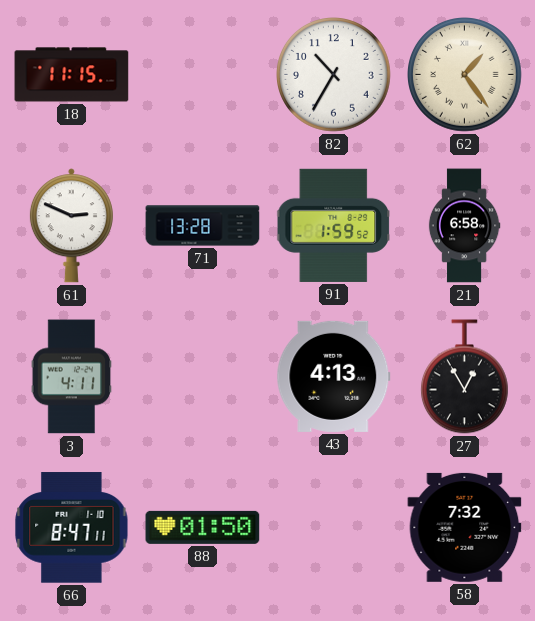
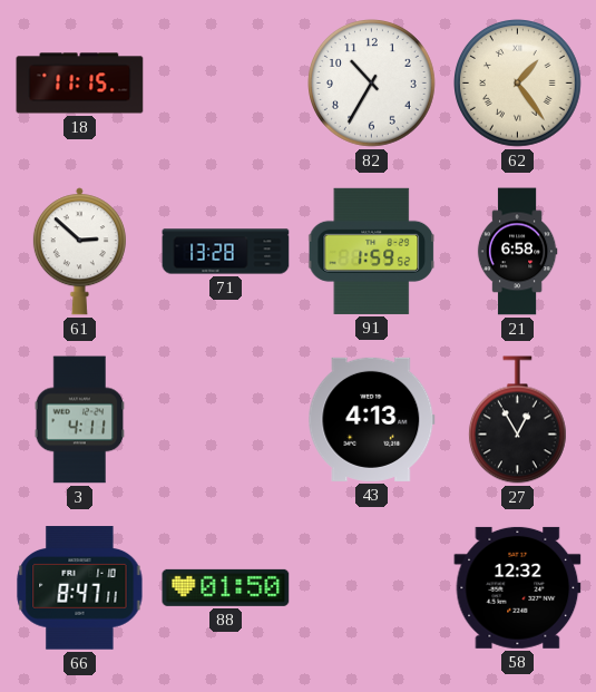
61: 2:49 -> 2:52 (79, 252)
58: 7:32 -> 12:32 (518, 587)
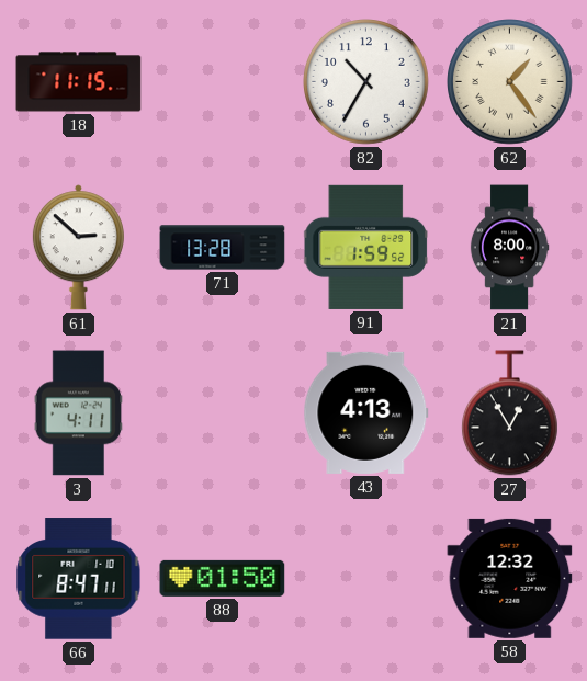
21: 6:58 -> 8:00 (509, 248)
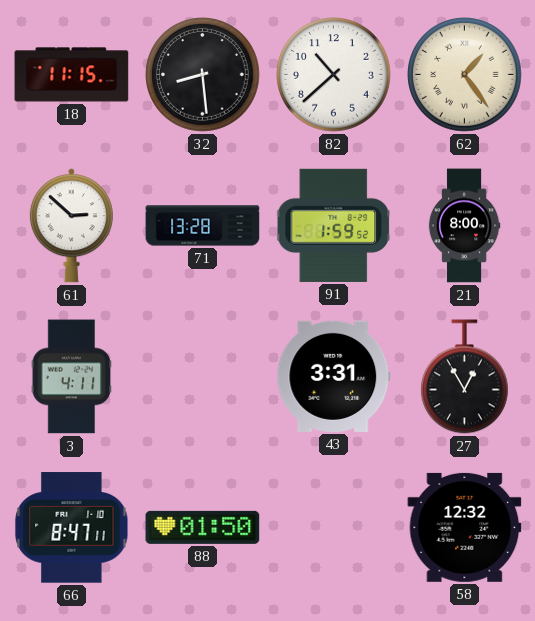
32: none -> 8:29 (203, 75)
82: 10:35 -> 10:38 (334, 75)
43: 4:13 -> 3:31 (334, 376)
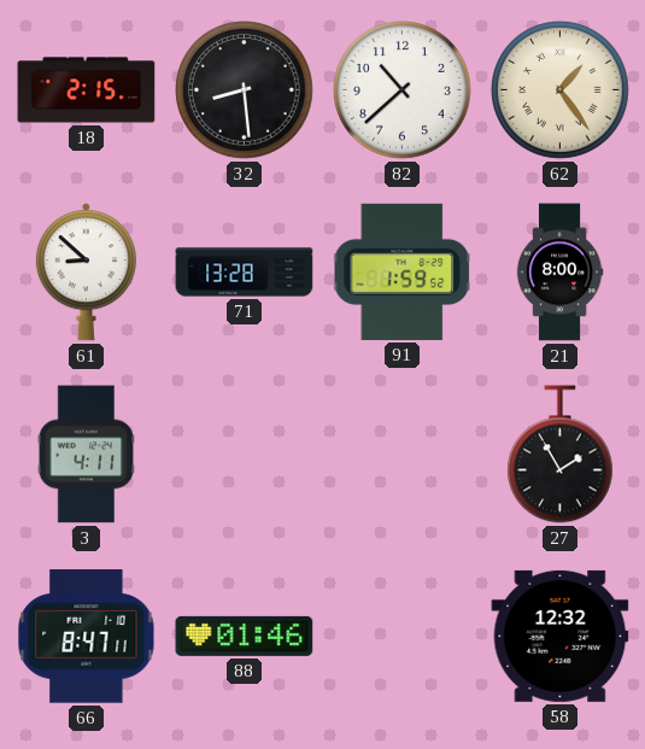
18: 11:15 -> 2:15 (87, 90)
61: 2:52 -> 8:52 (86, 273)
43: 3:31 -> none (334, 376)
27: 12:55 -> 1:55 (559, 455)
88: 01:50 -> 01:46 (245, 636)
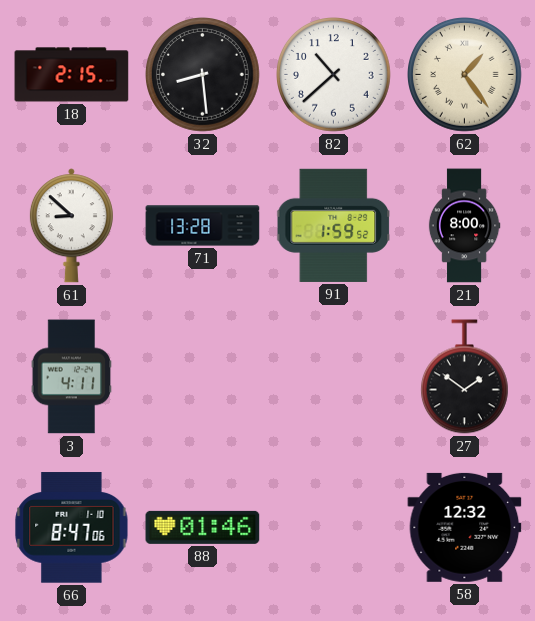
27: 1:55 -> 1:51 (464, 377)
66: 8:47:11 -> 8:47:06 (72, 528)
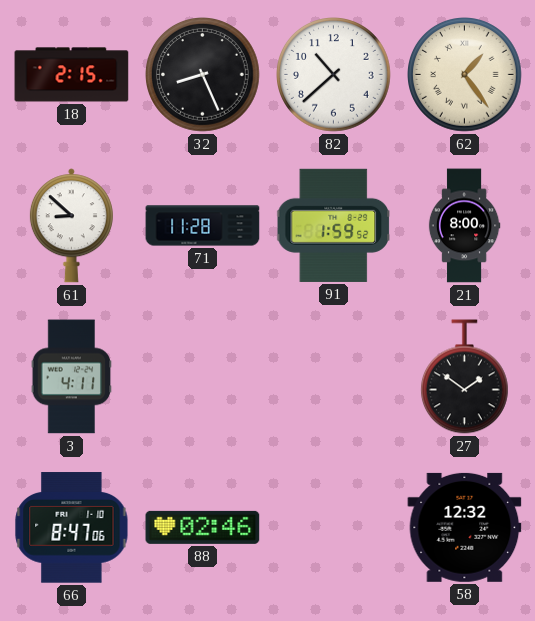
32: 8:29 -> 8:26 (203, 75)
71: 13:28 -> 11:28 (203, 226)
88: 01:46 -> 02:46 (203, 527)
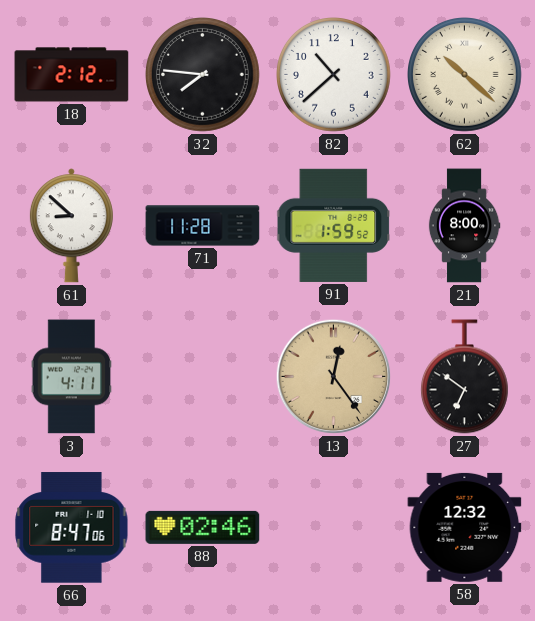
18: 2:15 -> 2:12 (72, 75)
32: 8:26 -> 7:46 (203, 75)
62: 1:24 -> 10:22 (465, 75)
13: none -> 12:24 (334, 377)
27: 1:51 -> 6:51 (464, 377)
